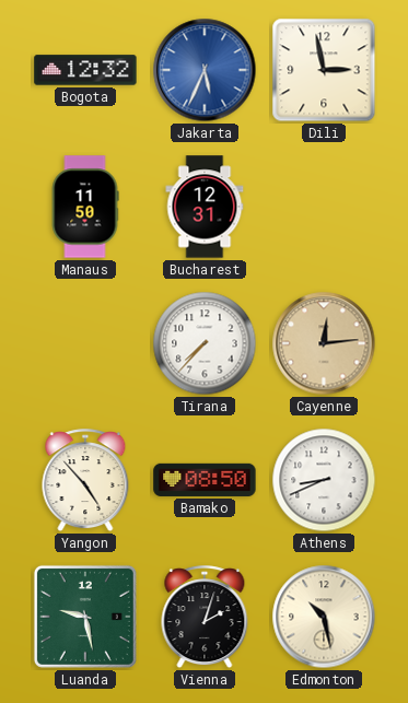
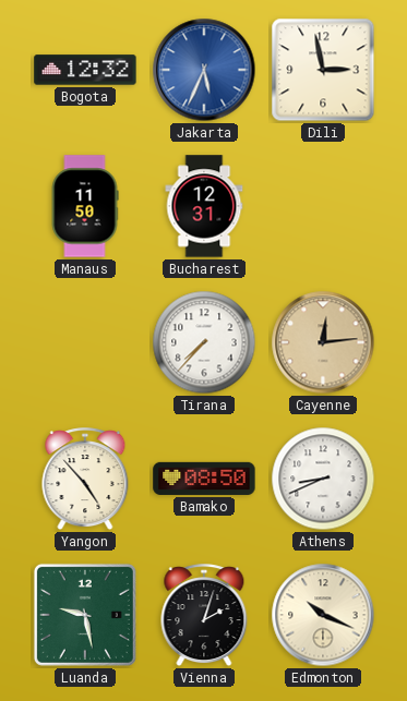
Edmonton: 10:28 -> 10:19 (323, 615)
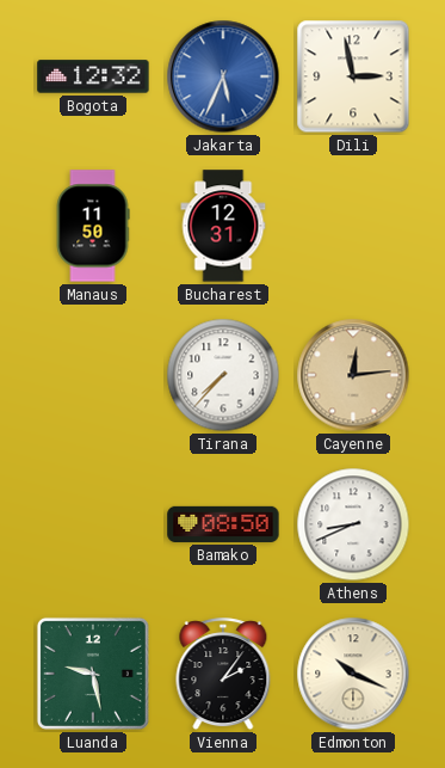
Yangon: 4:53 -> none (85, 480)
Vienna: 2:03 -> 2:06 (223, 675)
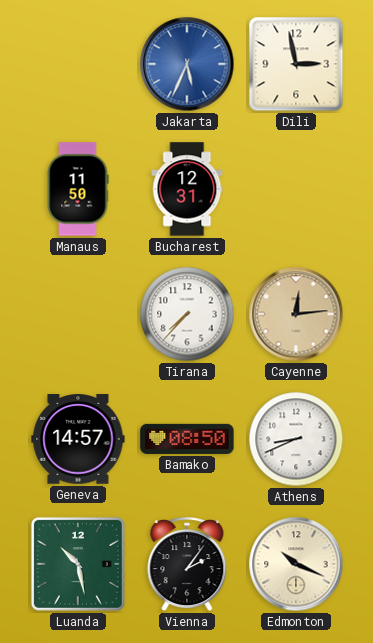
Bogota: 12:32 -> none (93, 76)
Geneva: none -> 14:57 (78, 439)
Luanda: 9:28 -> 10:28 (78, 564)
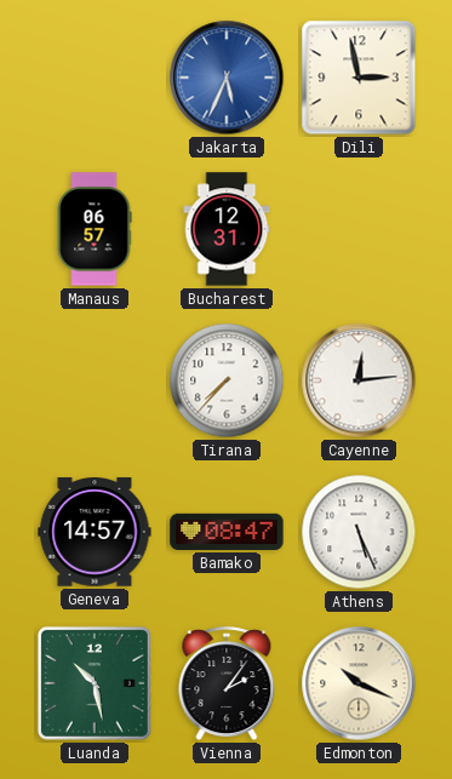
Manaus: 11:50 -> 06:57 (95, 229)
Cayenne dial: champagne -> white (359, 380)
Bamako: 08:50 -> 08:47 (227, 532)
Athens: 8:41 -> 5:26 (359, 532)
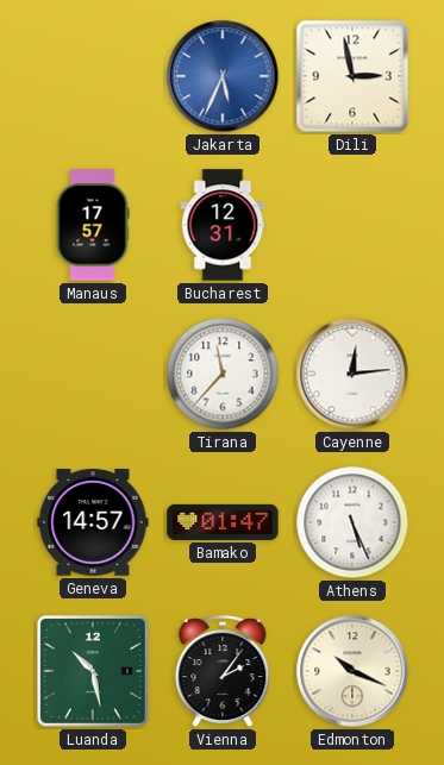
Manaus: 06:57 -> 17:57 (93, 225)
Tirana: 7:37 -> 11:37 (223, 374)
Bamako: 08:47 -> 01:47 (223, 522)
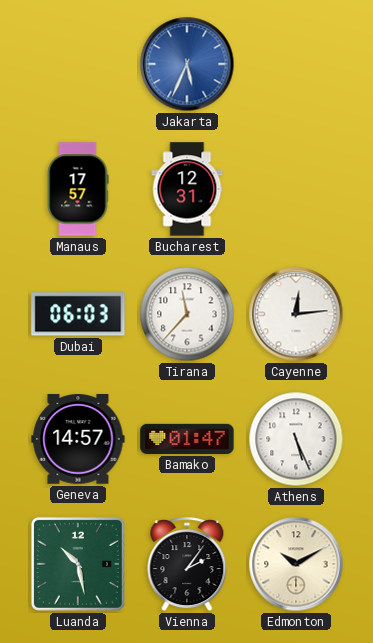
Dili: 2:58 -> none (352, 76)
Dubai: none -> 06:03 (78, 314)
Edmonton: 10:19 -> 10:10 (296, 564)
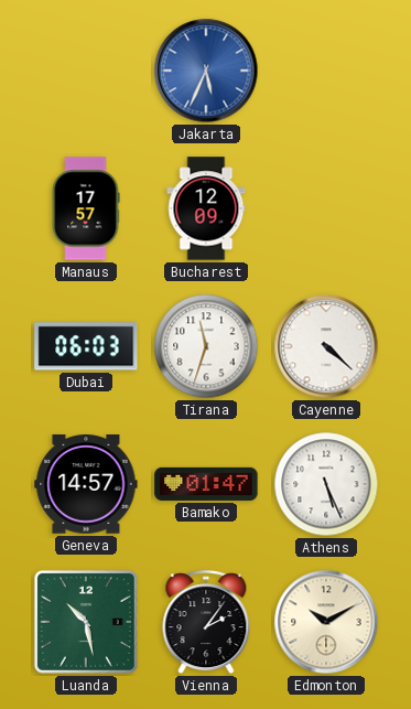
Bucharest: 12:31 -> 12:09 (206, 208)
Tirana: 11:37 -> 11:33 (206, 346)
Cayenne: 12:14 -> 4:22 (326, 346)
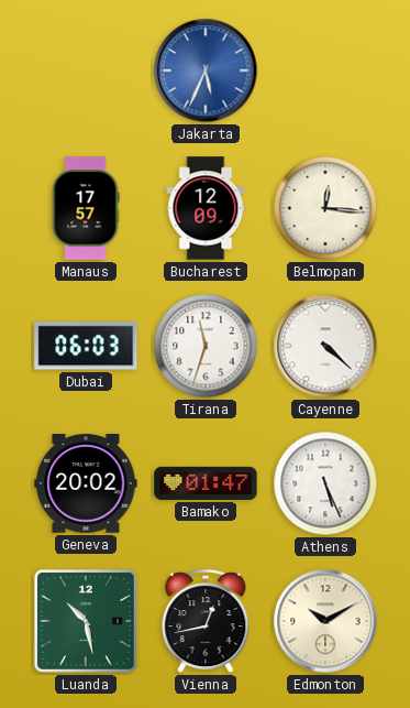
Belmopan: none -> 12:16 (325, 208)
Geneva: 14:57 -> 20:02 (86, 483)
Vienna: 2:06 -> 12:43 (206, 622)
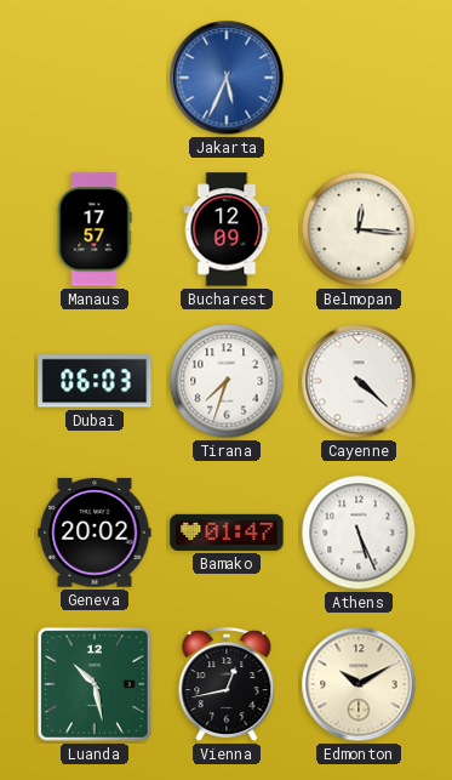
Tirana: 11:33 -> 7:33 (227, 381)
